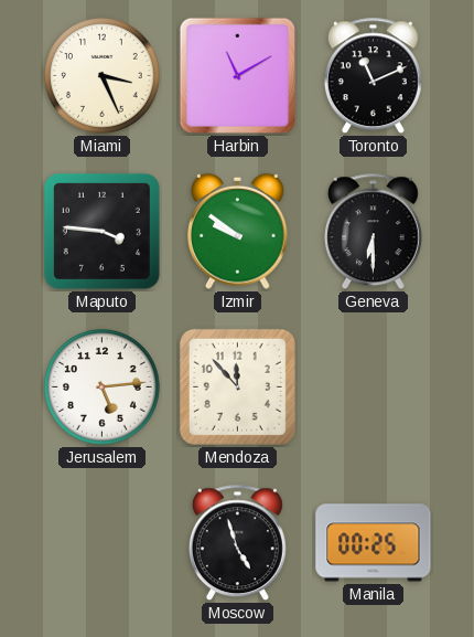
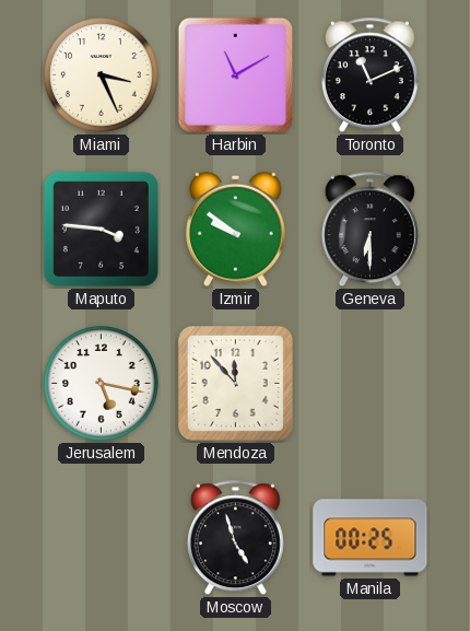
Jerusalem: 5:14 -> 5:17 (102, 384)
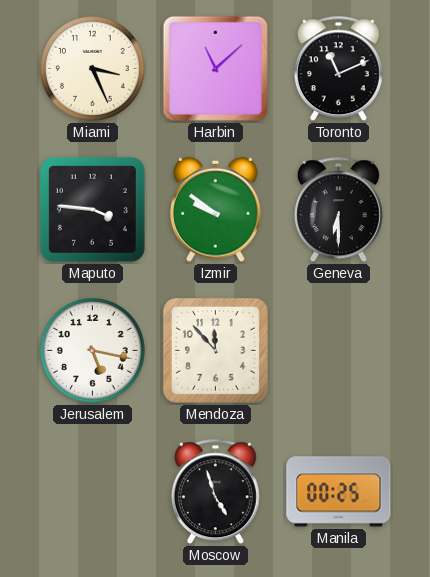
Harbin: 11:10 -> 11:08 (215, 68)
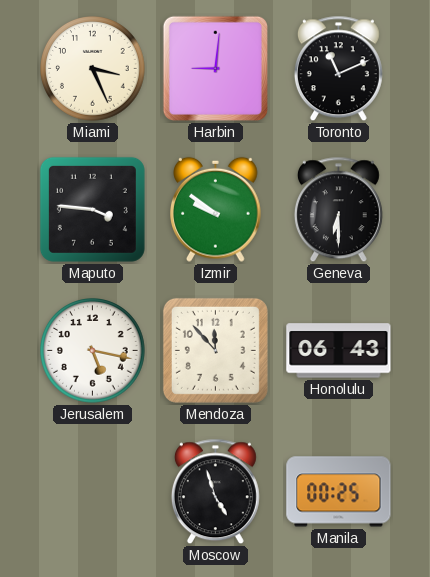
Harbin: 11:08 -> 9:01 (215, 68)
Honolulu: none -> 06:43 (339, 351)
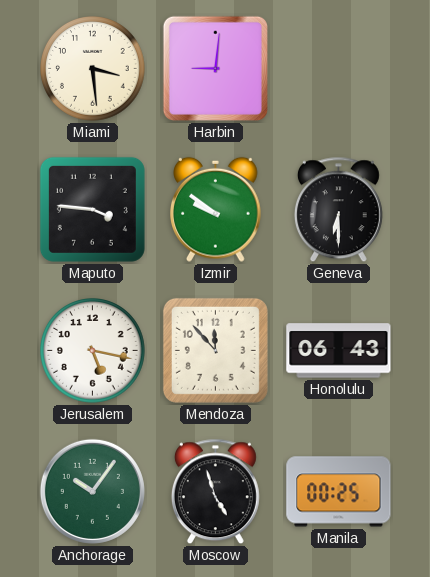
Miami: 3:26 -> 3:29 (93, 69)
Toronto: 11:11 -> none (338, 69)
Anchorage: none -> 10:06 (92, 491)
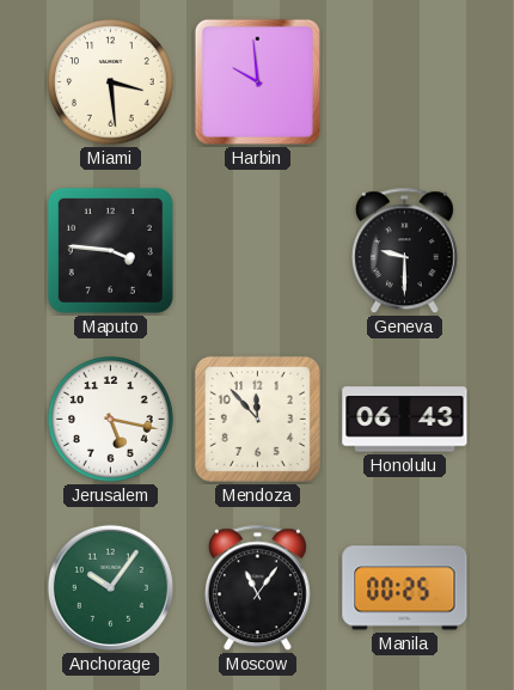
Harbin: 9:01 -> 9:59 (257, 81)
Izmir: 9:51 -> none (216, 209)
Geneva: 6:30 -> 9:30 (404, 251)
Moscow: 4:57 -> 11:06 (257, 588)
